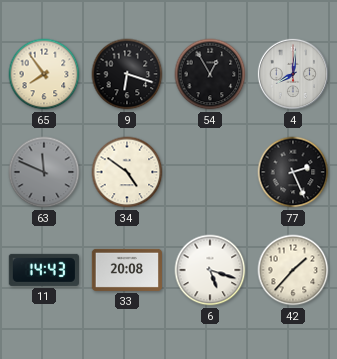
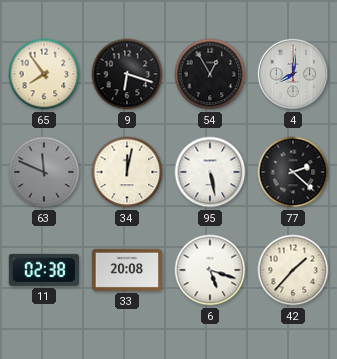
34: 4:51 -> 12:02 (127, 172)
95: none -> 5:28 (210, 172)
77: 2:26 -> 2:22 (293, 172)
11: 14:43 -> 02:38 (44, 270)
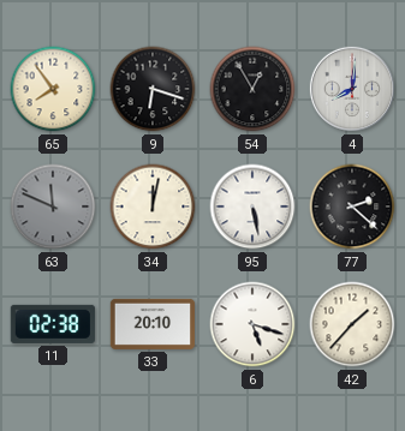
33: 20:08 -> 20:10 (151, 324)
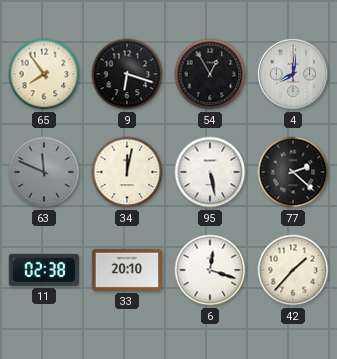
6: 5:18 -> 12:18 (210, 270)
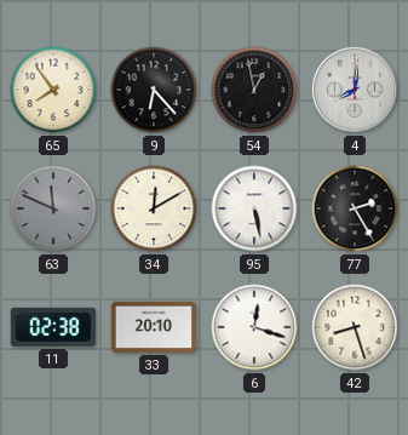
9: 6:18 -> 6:23 (154, 90)
54: 12:55 -> 12:58 (254, 90)
34: 12:02 -> 12:10 (154, 208)
77: 2:22 -> 2:25 (355, 208)
42: 1:37 -> 8:27 (355, 327)
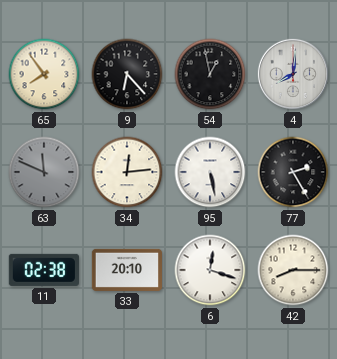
34: 12:10 -> 12:14 (127, 172)
42: 8:27 -> 8:15 (293, 270)
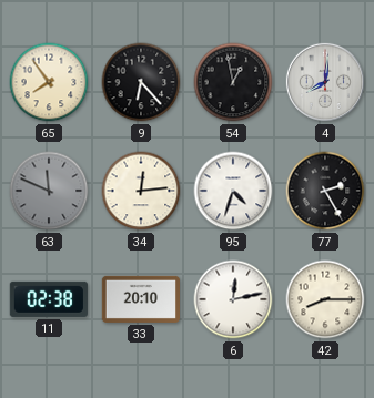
95: 5:28 -> 4:33 (233, 191)
6: 12:18 -> 12:13 (233, 299)
